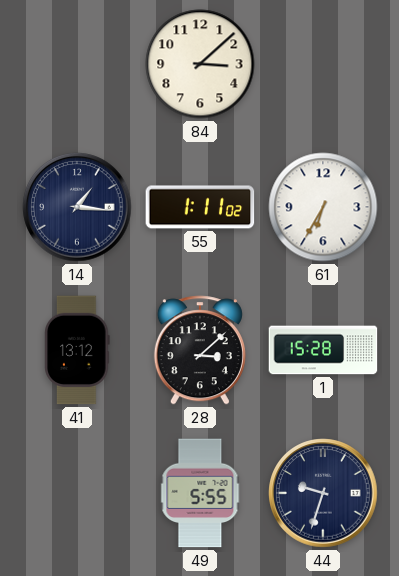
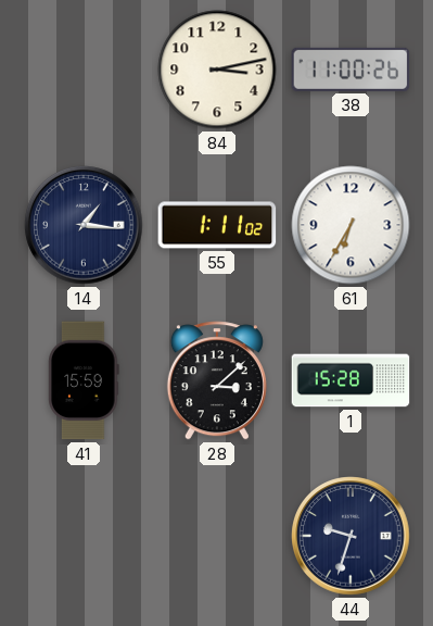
84: 3:08 -> 3:13 (217, 70)
38: none -> 11:00 (351, 70)
41: 13:12 -> 15:59 (84, 380)
49: 5:55 -> none (200, 493)
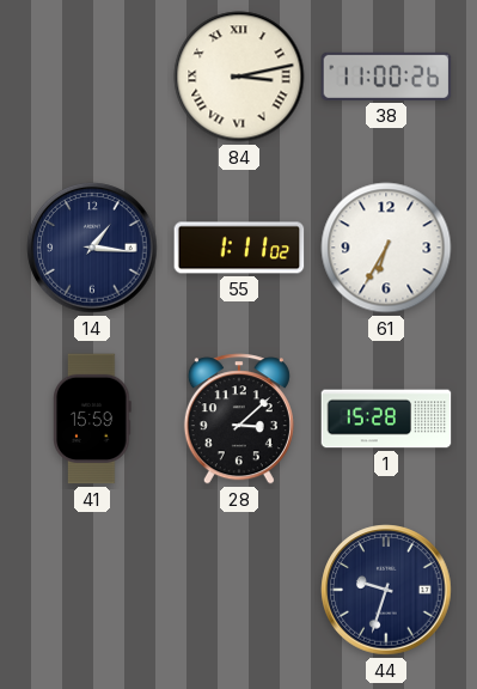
84 numerals: Arabic -> Roman (239, 77)
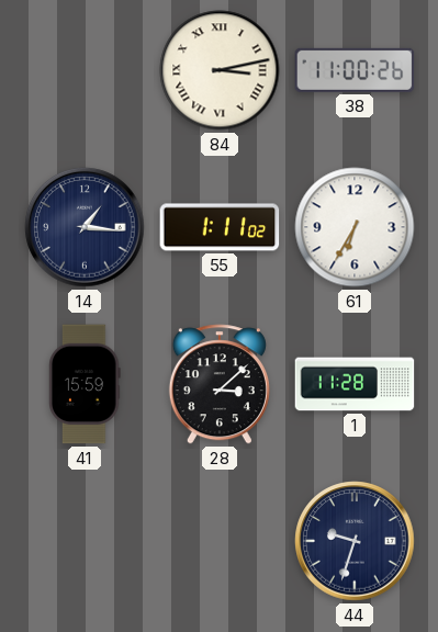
1: 15:28 -> 11:28 (355, 384)
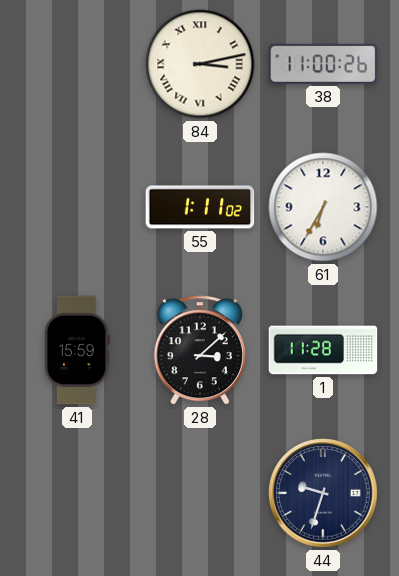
14: 1:16 -> none (85, 227)
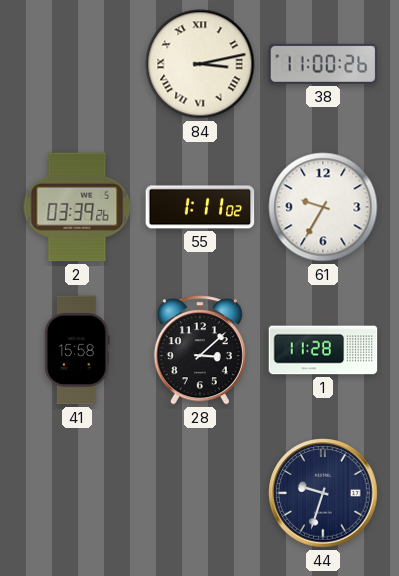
2: none -> 03:39 (77, 207)
61: 6:35 -> 9:35 (323, 207)
41: 15:59 -> 15:58 (77, 350)
